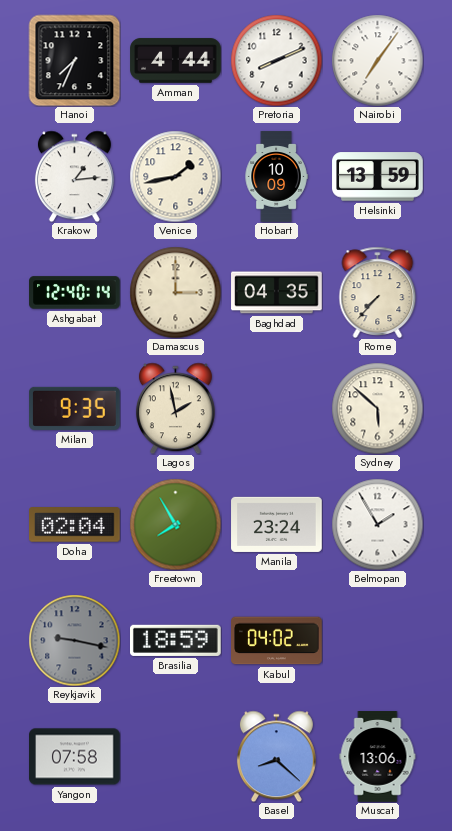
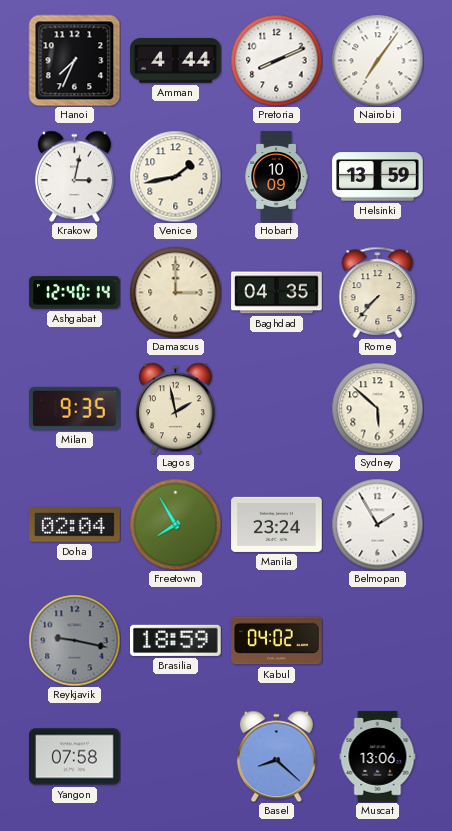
Krakow: 1:14 -> 3:02 (74, 176)
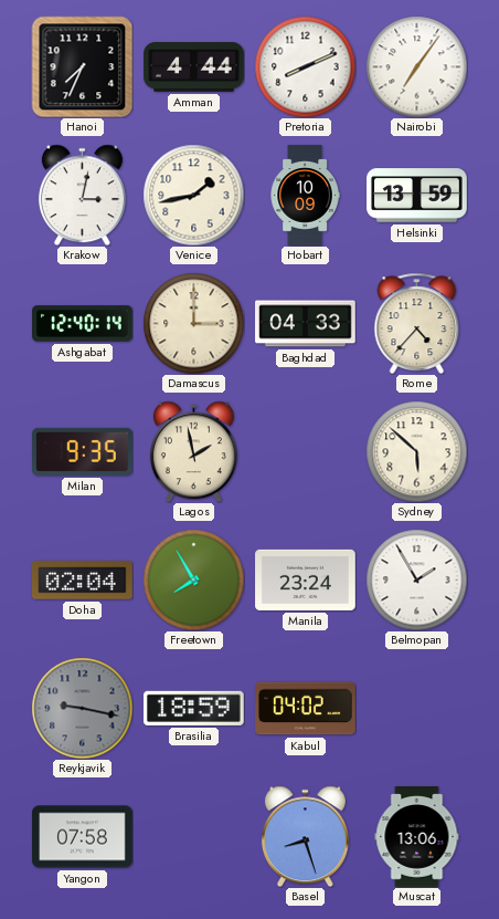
Baghdad: 04:35 -> 04:33 (306, 324)
Rome: 7:37 -> 4:37 (417, 323)
Basel: 8:22 -> 8:27 (305, 836)
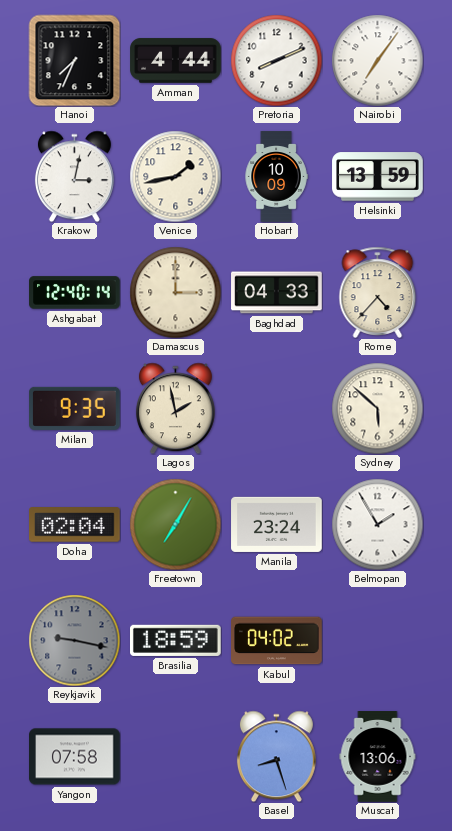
Freetown: 7:55 -> 7:05 (175, 524)
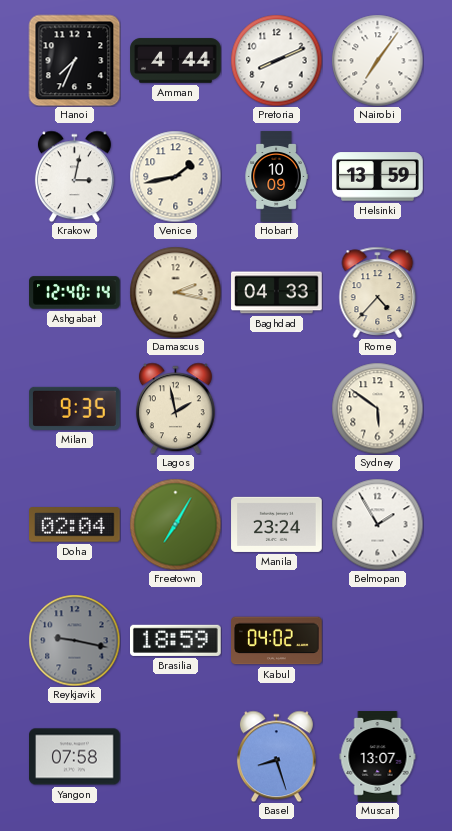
Damascus: 3:00 -> 2:17 (175, 292)
Sydney: 5:52 -> 5:51 (377, 408)
Muscat: 13:06 -> 13:07 (378, 757)
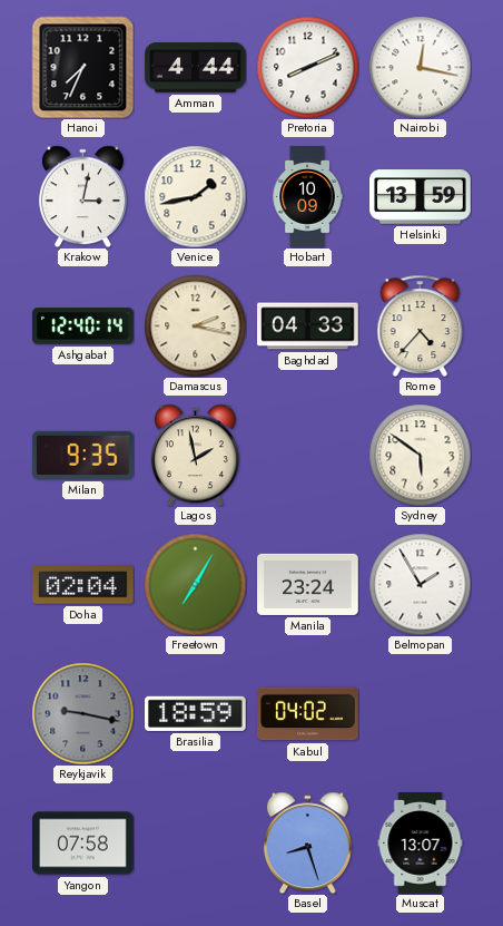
Nairobi: 7:06 -> 12:17 (420, 67)
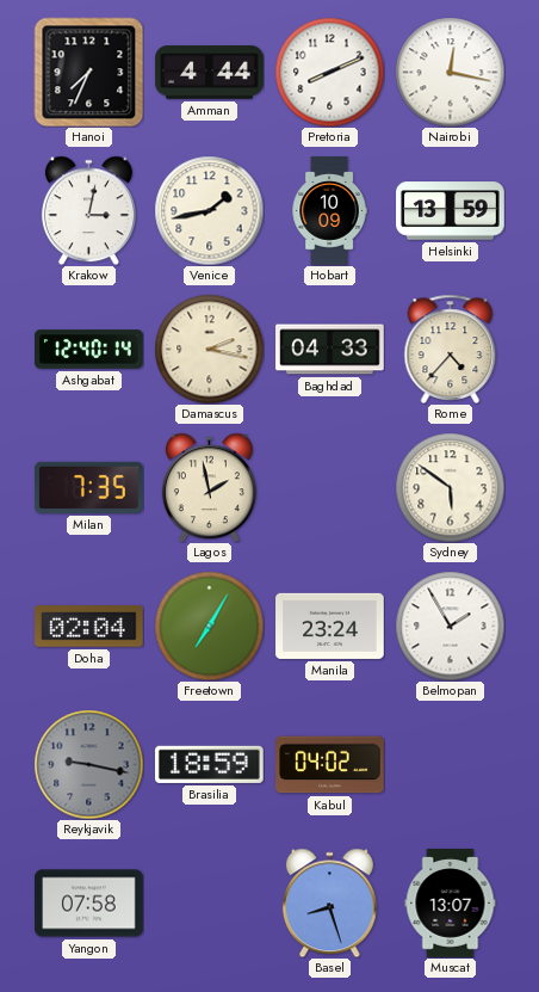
Milan: 9:35 -> 7:35 (89, 487)
